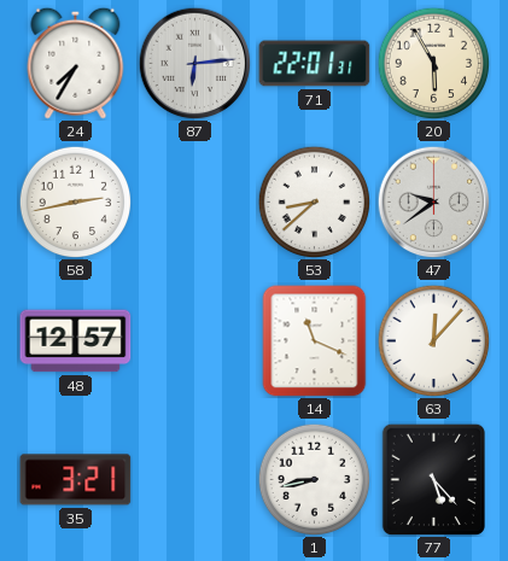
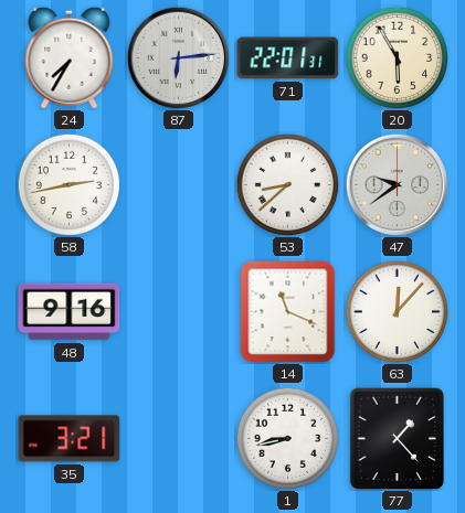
48: 12:57 -> 9:16 (70, 312)
77: 5:23 -> 1:23 (397, 438)
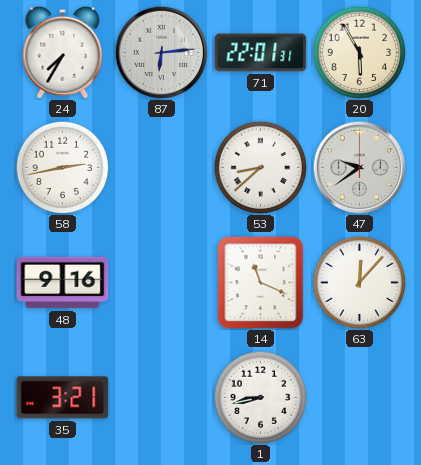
77: 1:23 -> none (397, 438)
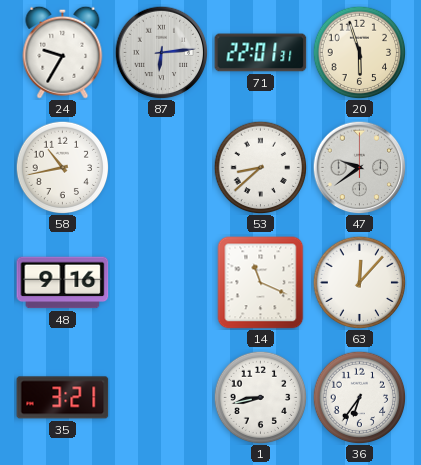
24: 7:35 -> 9:35 (63, 52)
20: 5:55 -> 5:57 (359, 52)
58: 2:43 -> 10:43 (62, 167)
36: none -> 6:36 (359, 397)
